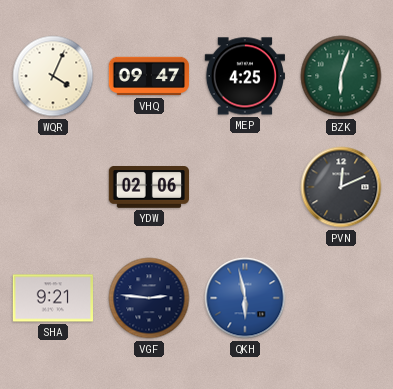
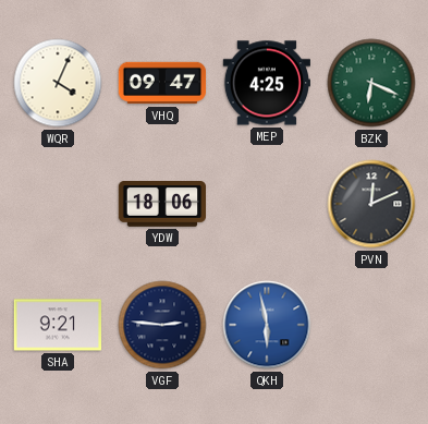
BZK: 6:03 -> 6:19 (371, 83)
YDW: 02:06 -> 18:06 (161, 205)
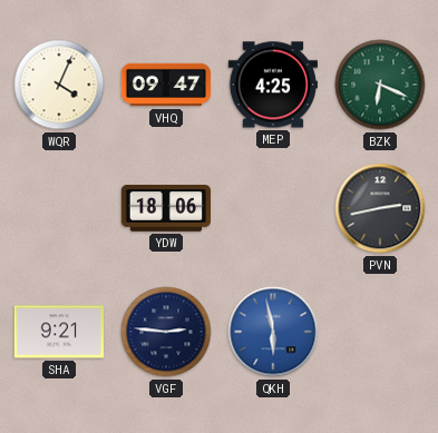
PVN: 12:11 -> 2:43 (380, 208)
